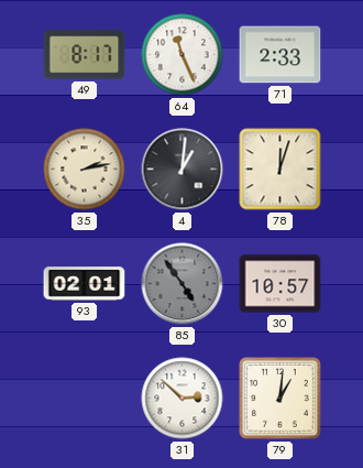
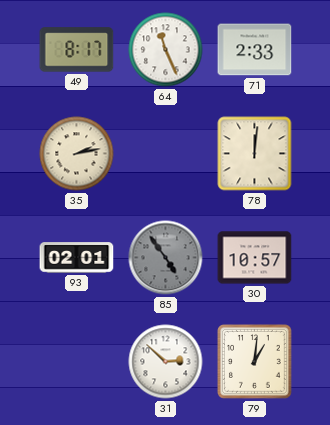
4: 1:01 -> none (183, 170)
78: 12:03 -> 12:01 (255, 154)
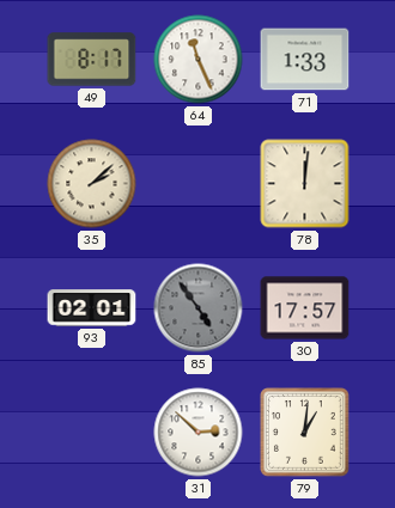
71: 2:33 -> 1:33 (305, 60)
35: 2:13 -> 2:08 (92, 184)
30: 10:57 -> 17:57 (305, 308)
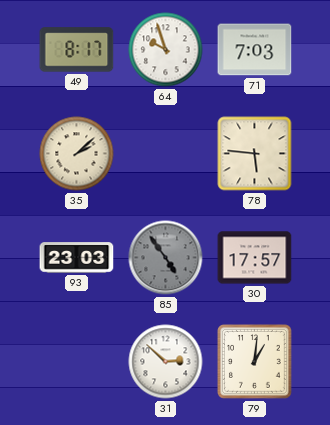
64: 11:26 -> 9:57 (166, 50)
71: 1:33 -> 7:03 (255, 50)
78: 12:01 -> 5:46 (255, 154)
93: 02:01 -> 23:03 (77, 258)
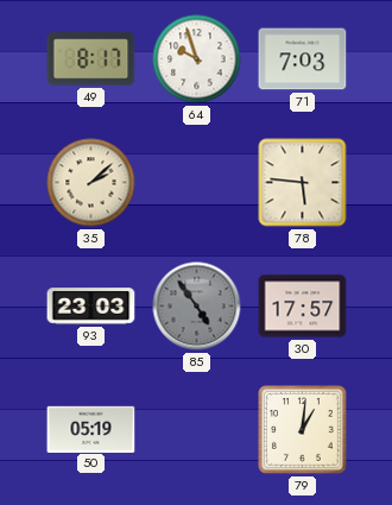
50: none -> 05:19 (91, 429)
31: 2:52 -> none (166, 362)
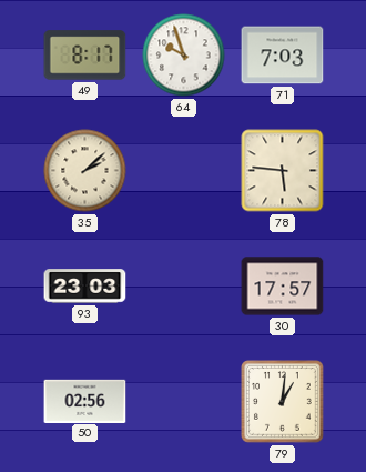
85: 4:54 -> none (197, 307)
50: 05:19 -> 02:56 (85, 401)
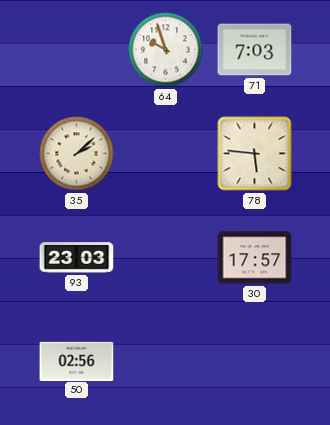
49: 8:17 -> none (85, 56)
79: 1:01 -> none (283, 402)
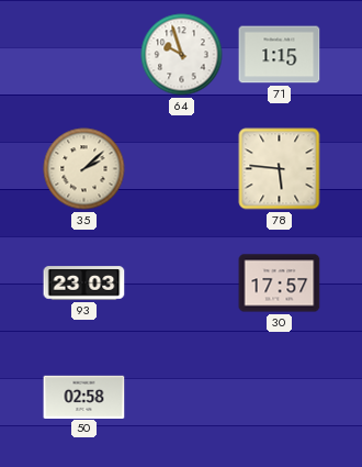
71: 7:03 -> 1:15 (280, 55)
50: 02:56 -> 02:58 (84, 397)
